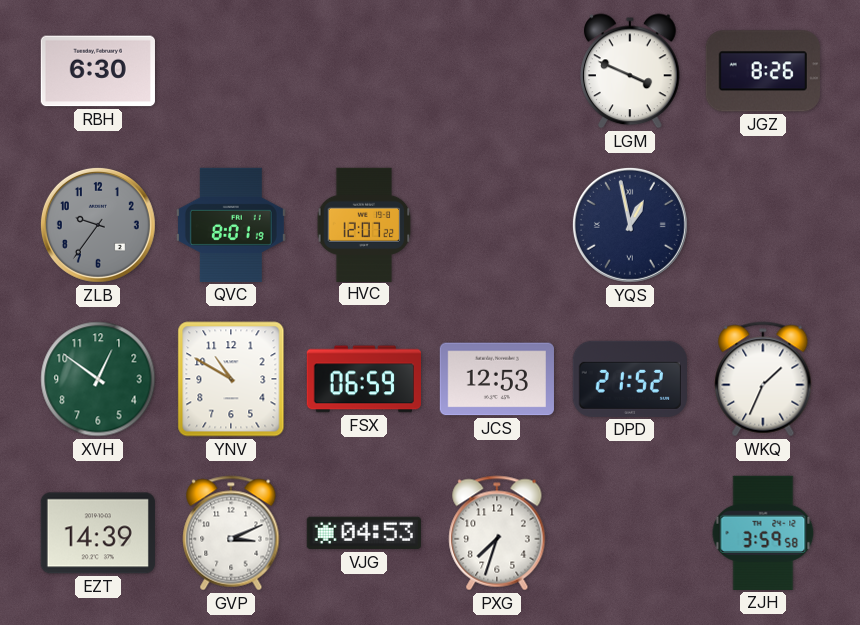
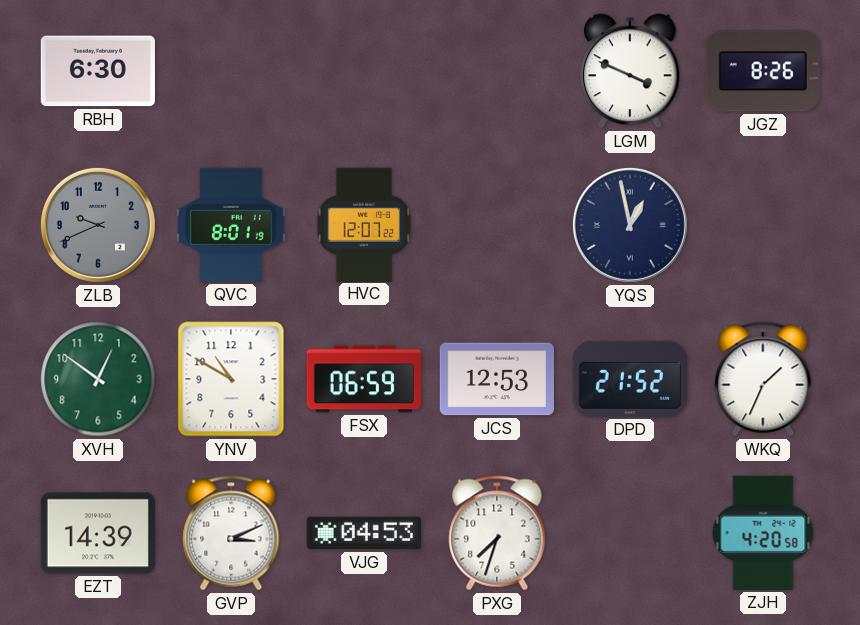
ZLB: 9:36 -> 9:41 (98, 225)
ZJH: 3:59 -> 4:20 (763, 533)
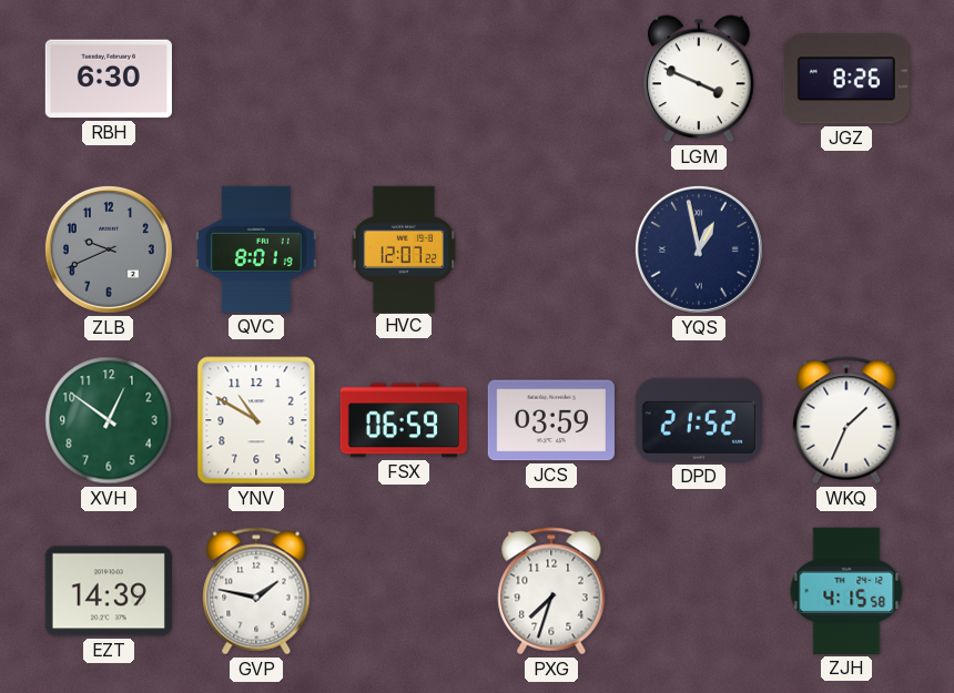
JCS: 12:53 -> 03:59 (551, 420)
GVP: 3:11 -> 1:47 (256, 591)
VJG: 04:53 -> none (364, 533)
ZJH: 4:20 -> 4:15 (846, 591)
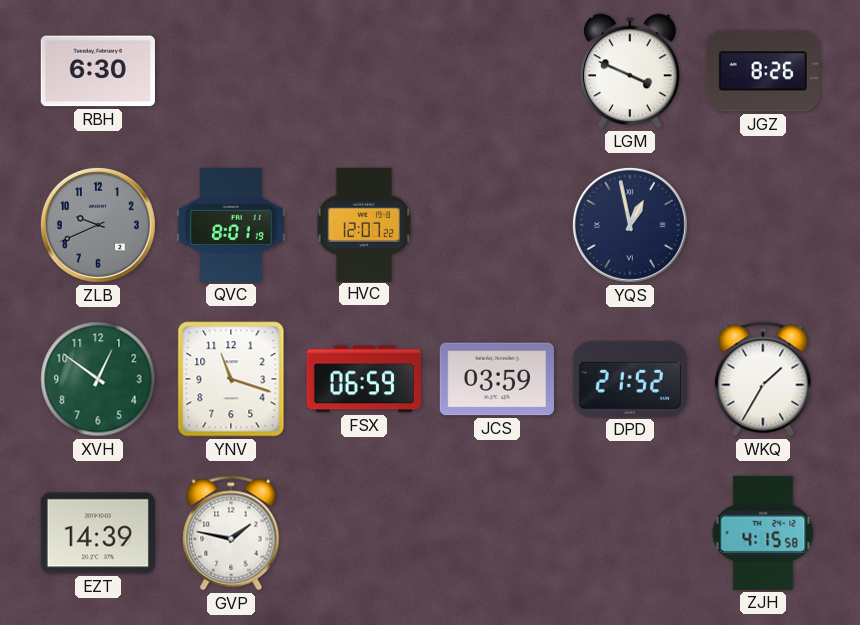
YNV: 10:50 -> 11:18 (231, 379)
WKQ: 1:34 -> 1:35 (763, 379)
PXG: 7:33 -> none (551, 591)
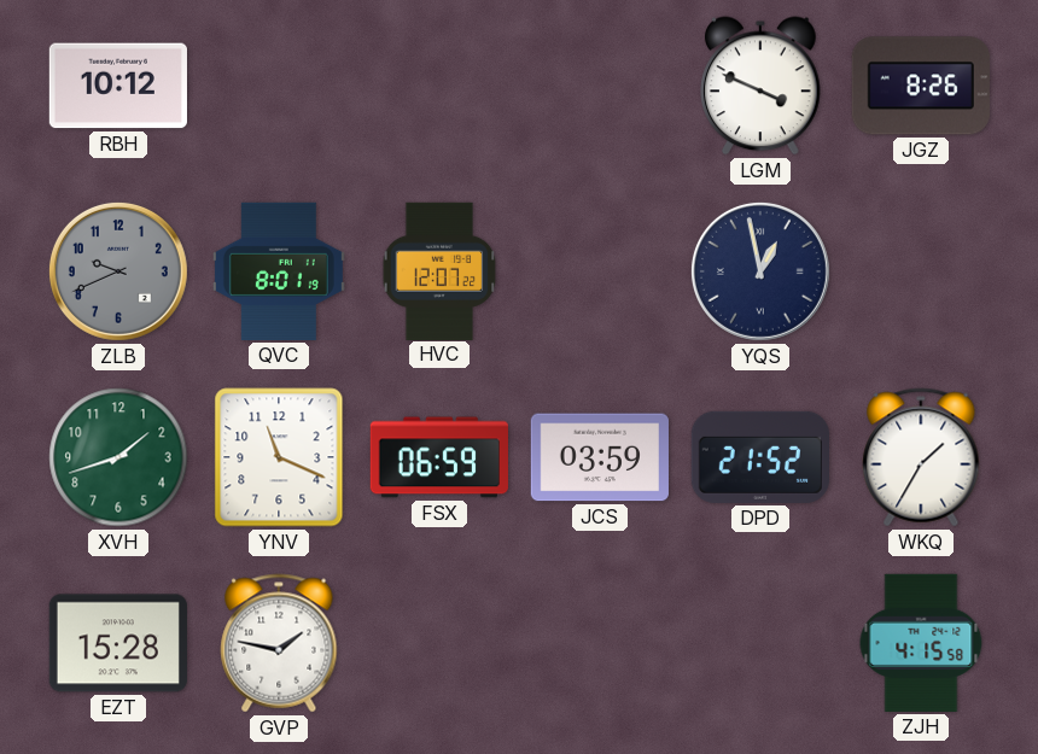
RBH: 6:30 -> 10:12 (118, 86)
XVH: 12:51 -> 1:42 (118, 457)
YNV: 11:18 -> 11:19 (279, 457)
EZT: 14:39 -> 15:28 (118, 643)
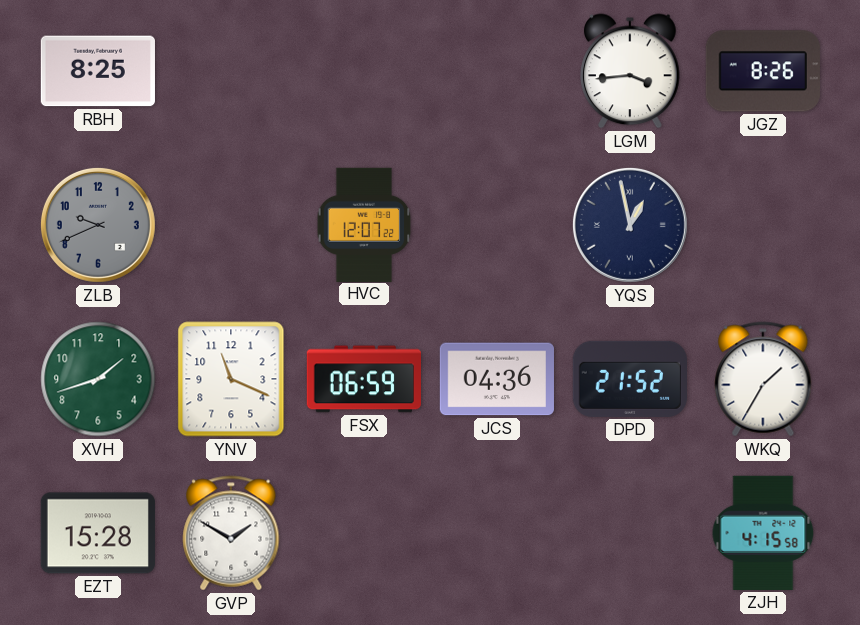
RBH: 10:12 -> 8:25 (98, 71)
LGM: 3:49 -> 3:44 (631, 71)
QVC: 8:01 -> none (279, 271)
JCS: 03:59 -> 04:36 (497, 379)
GVP: 1:47 -> 1:50 (231, 533)
